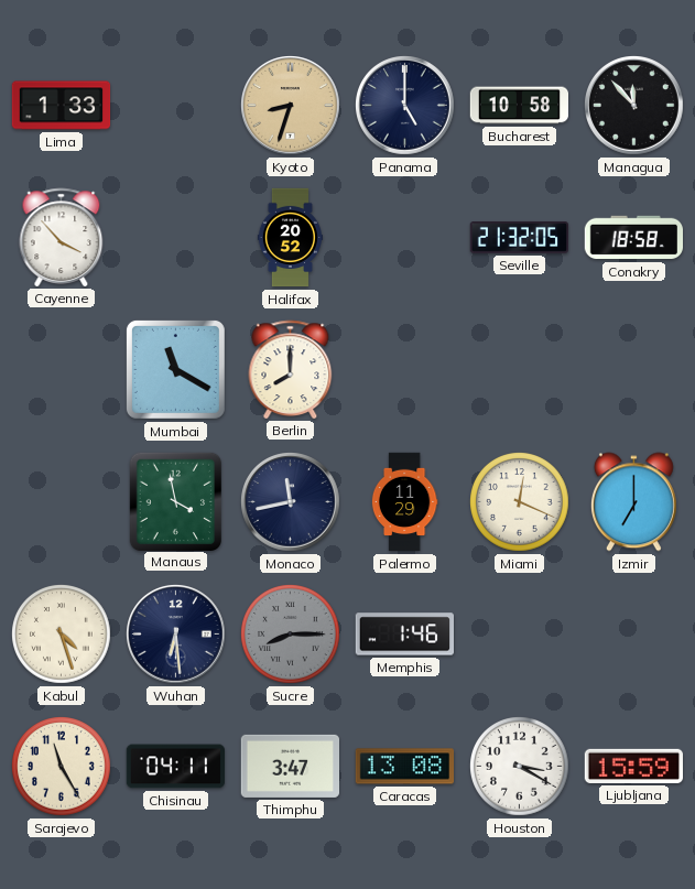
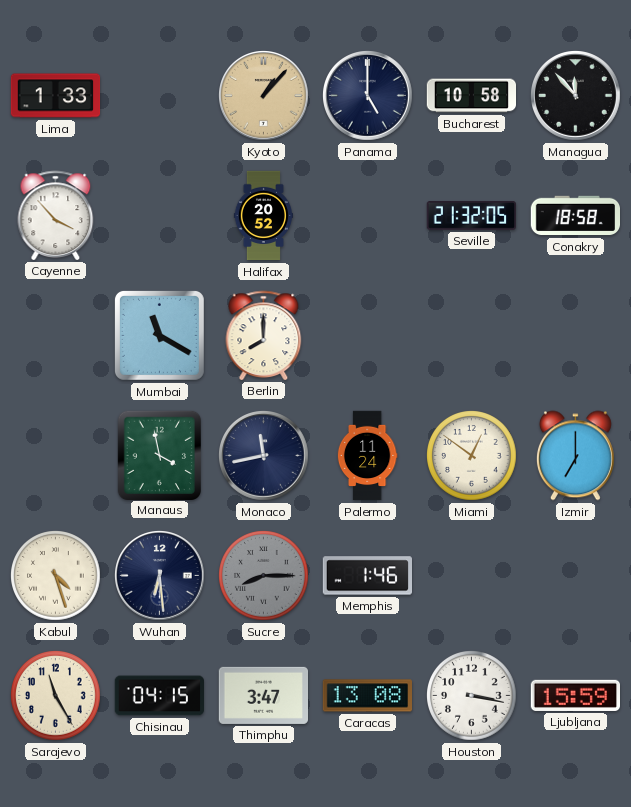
Kyoto: 8:33 -> 1:07 (264, 96)
Palermo: 11:29 -> 11:24 (367, 456)
Miami: 12:19 -> 12:51 (472, 456)
Chisinau: 04:11 -> 04:15 (160, 696)
Houston: 3:20 -> 3:17 (472, 696)
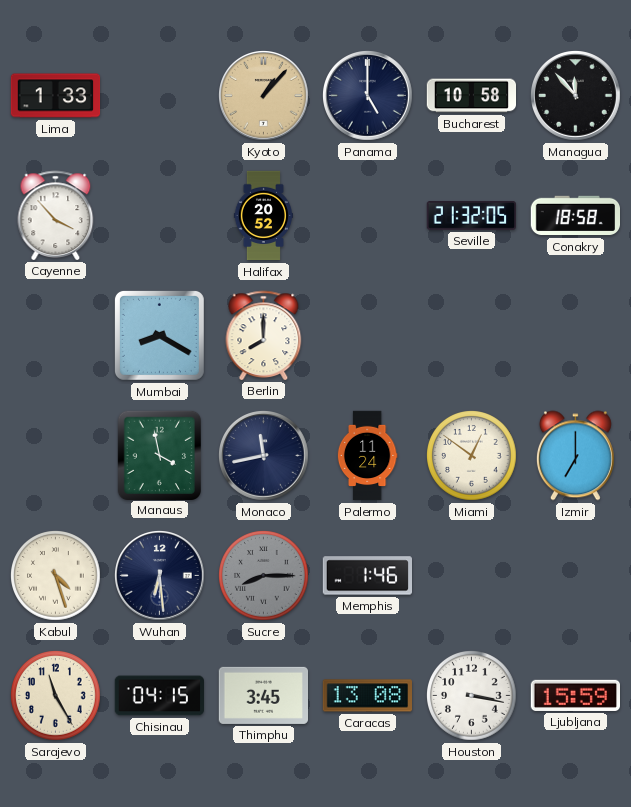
Mumbai: 11:20 -> 8:20 (159, 335)
Thimphu: 3:47 -> 3:45 (263, 695)
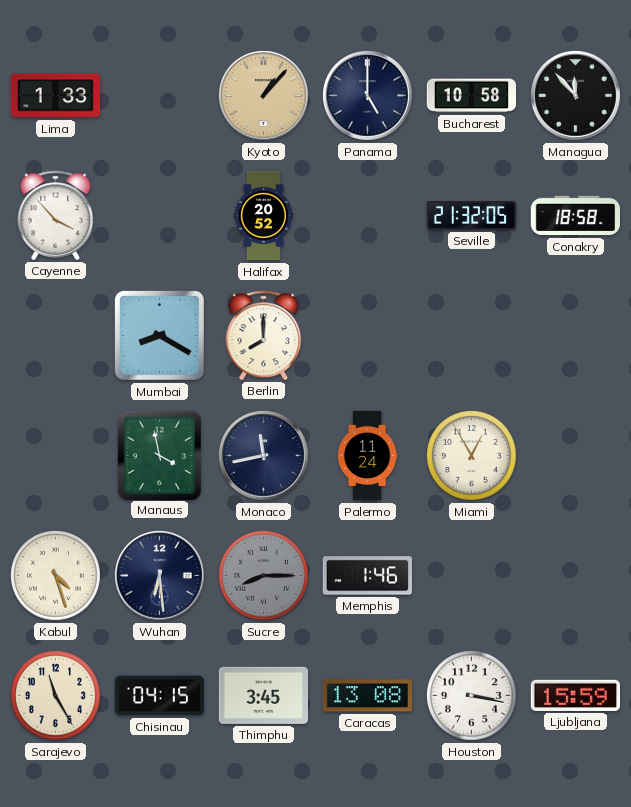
Miami: 12:51 -> 12:55 (472, 456)
Izmir: 7:00 -> none (575, 456)
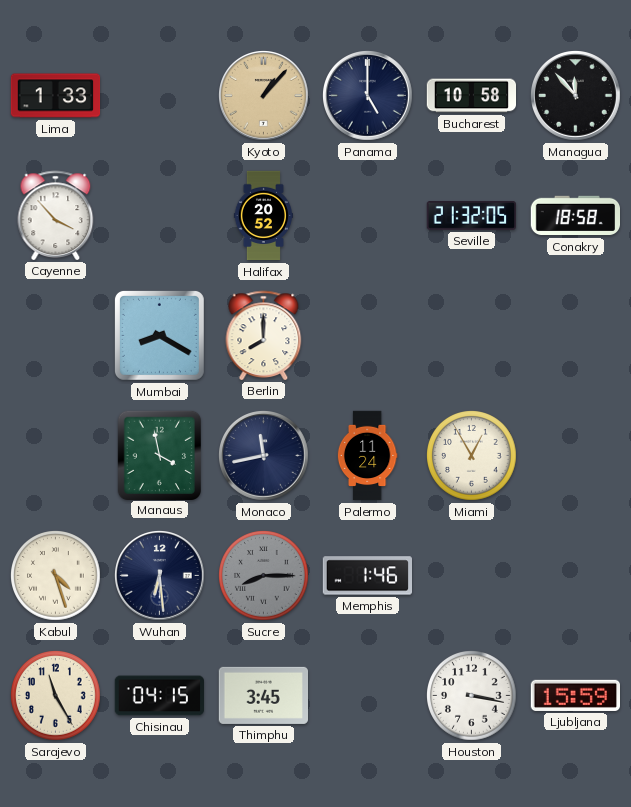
Caracas: 13:08 -> none (367, 696)
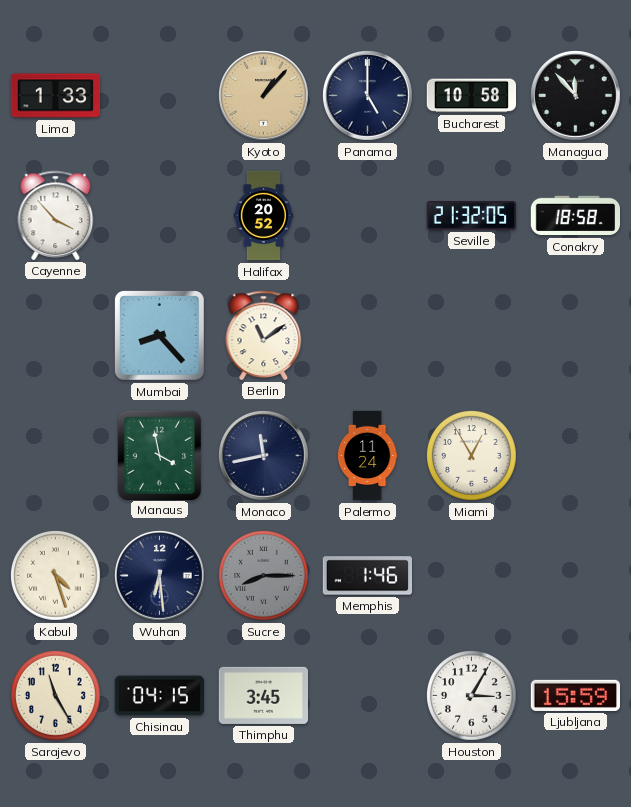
Mumbai: 8:20 -> 8:23 (159, 335)
Berlin: 8:00 -> 11:09 (264, 335)
Houston: 3:17 -> 3:05 (472, 696)
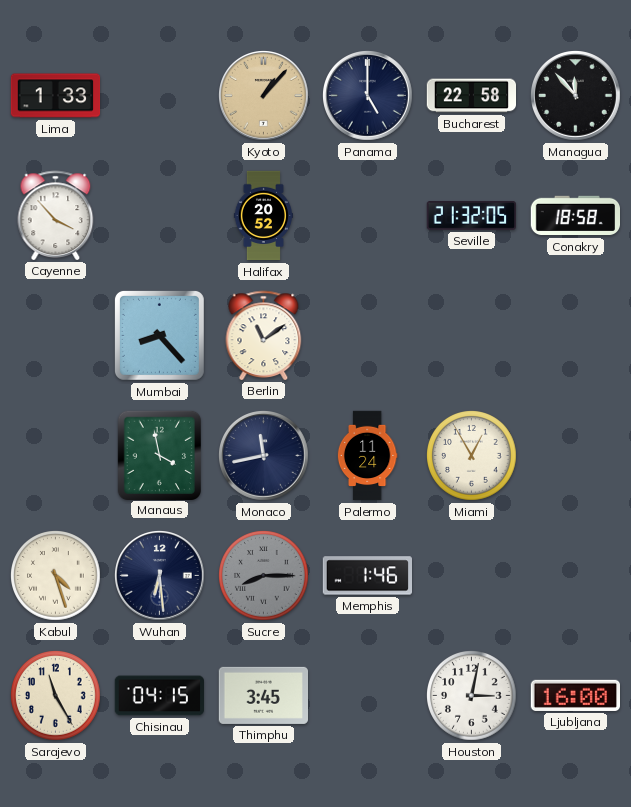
Bucharest: 10:58 -> 22:58 (472, 96)
Houston: 3:05 -> 3:02 (472, 696)
Ljubljana: 15:59 -> 16:00 (575, 695)
